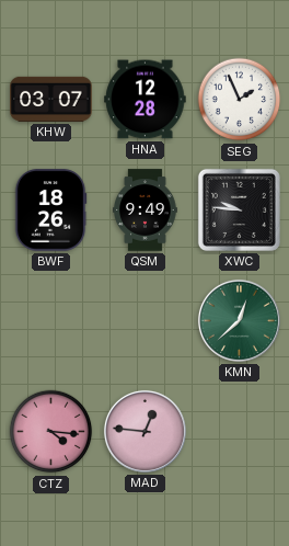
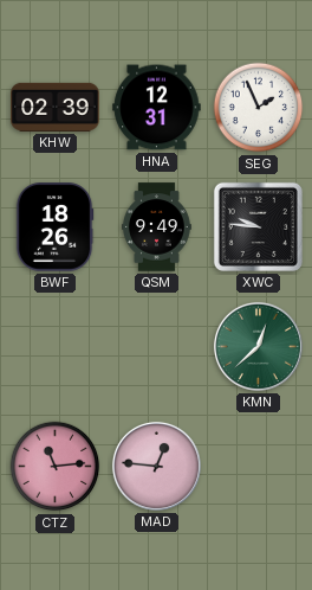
KHW: 03:07 -> 02:39 (56, 107)
HNA: 12:28 -> 12:31 (157, 108)
CTZ: 4:16 -> 11:14 (56, 467)
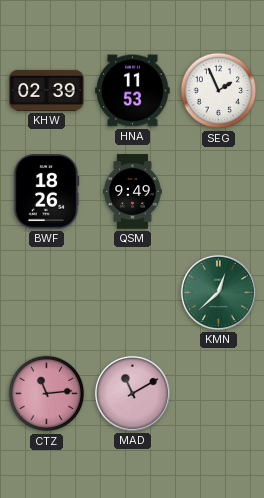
HNA: 12:31 -> 11:53 (133, 91)
XWC: 9:46 -> none (258, 226)
MAD: 12:46 -> 11:10 (132, 393)
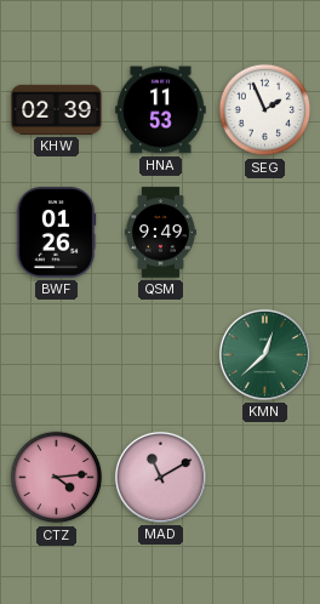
BWF: 18:26 -> 01:26 (56, 233)
CTZ: 11:14 -> 4:14 (57, 478)
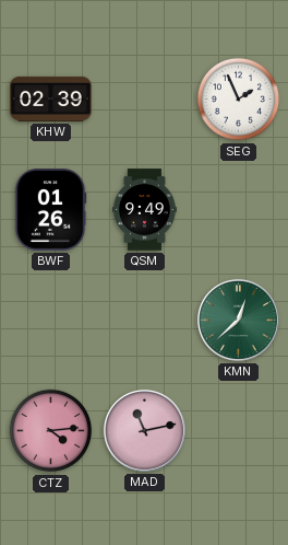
HNA: 11:53 -> none (161, 110)
MAD: 11:10 -> 11:13 (144, 430)
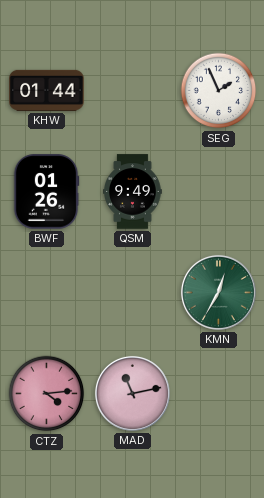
KHW: 02:39 -> 01:44 (47, 90)
KMN: 12:38 -> 12:35 (218, 292)
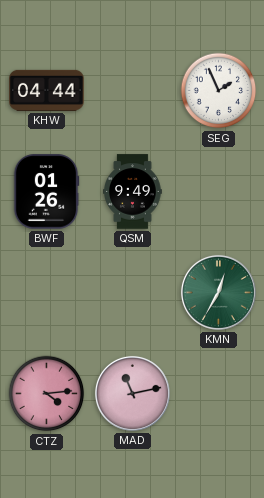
KHW: 01:44 -> 04:44 (47, 90)
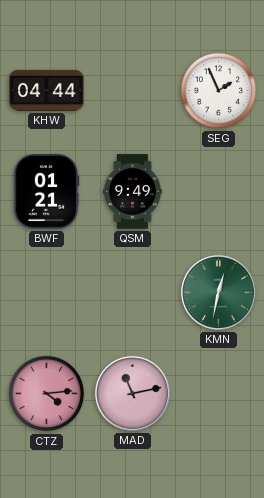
BWF: 01:26 -> 01:21 (46, 192)
KMN: 12:35 -> 12:32 (218, 292)
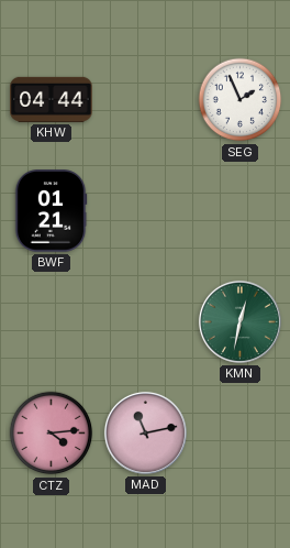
QSM: 9:49 -> none (133, 192)
